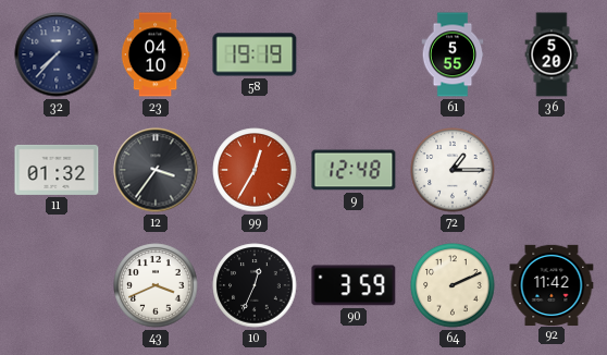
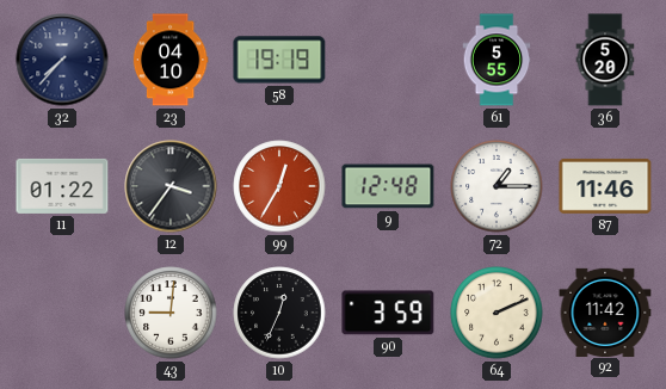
11: 01:32 -> 01:22 (62, 186)
87: none -> 11:46 (605, 186)
43: 3:41 -> 9:01 (171, 313)
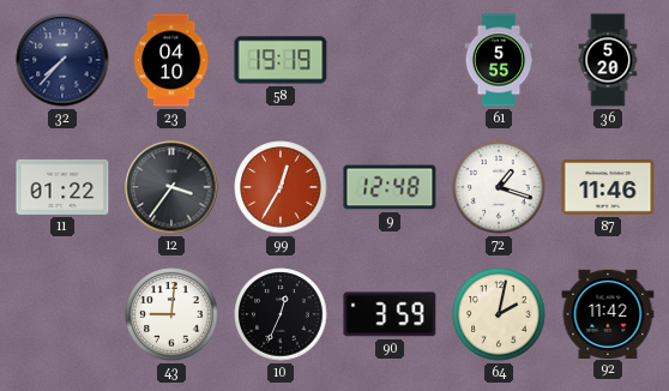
72: 1:15 -> 1:18 (499, 187)
64: 2:11 -> 2:02 (499, 314)
